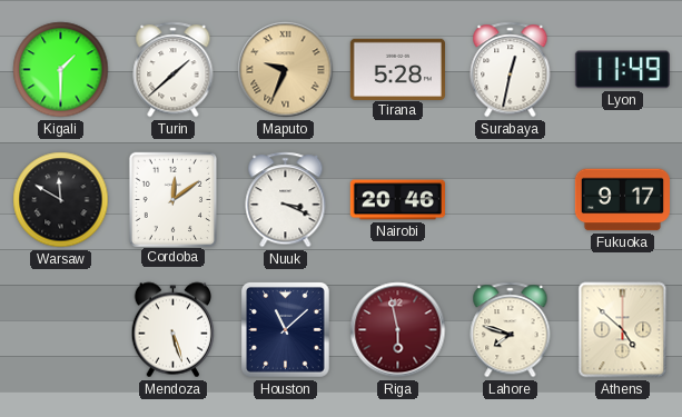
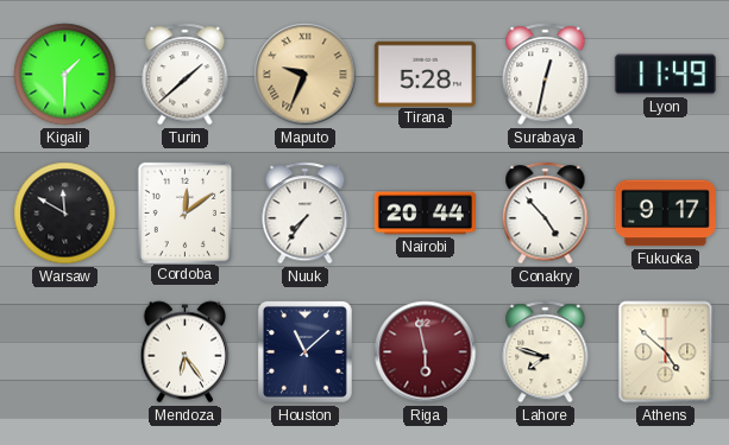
Nuuk: 3:19 -> 7:36 (306, 214)
Nairobi: 20:46 -> 20:44 (425, 214)
Conakry: none -> 4:53 (546, 214)
Mendoza: 5:27 -> 6:24 (186, 352)
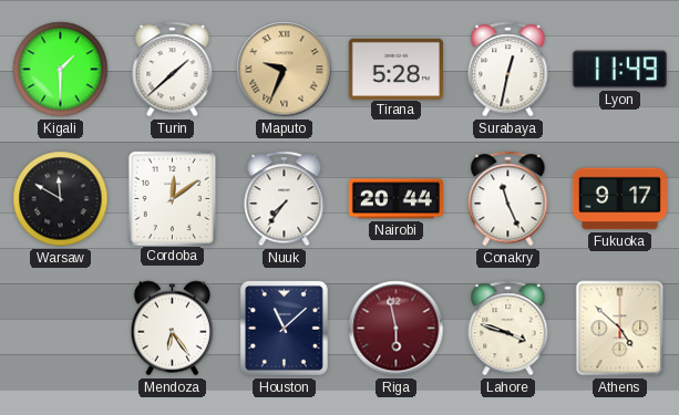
Conakry: 4:53 -> 11:26 (508, 199)
Lahore: 7:48 -> 3:48 (508, 329)
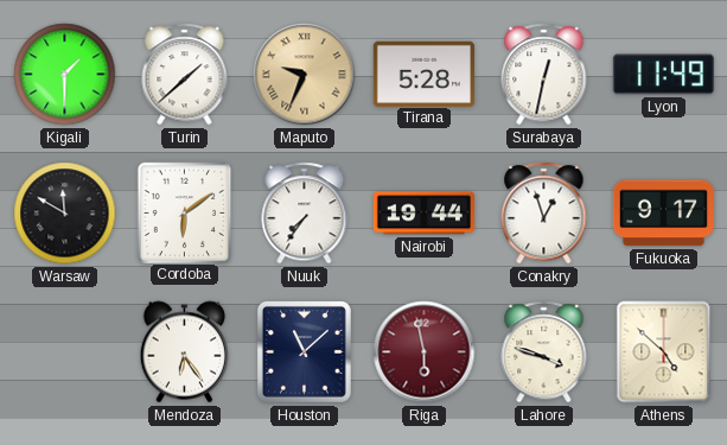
Cordoba: 12:09 -> 6:09 (184, 212)
Nairobi: 20:44 -> 19:44 (423, 214)
Conakry: 11:26 -> 12:57 (544, 214)
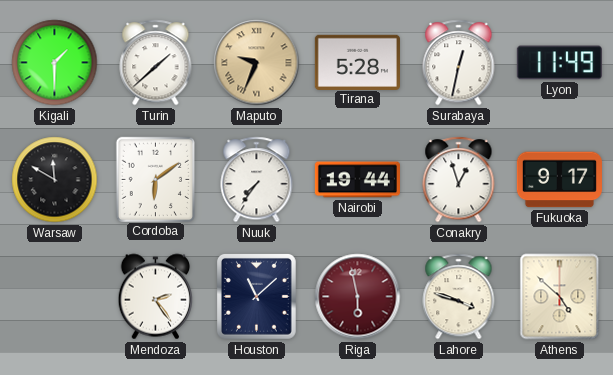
Mendoza: 6:24 -> 2:24 (156, 297)
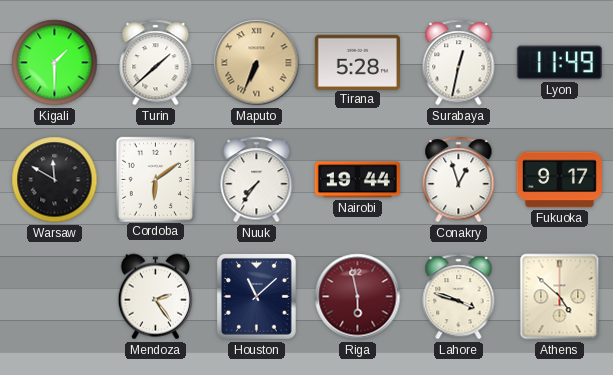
Maputo: 9:34 -> 6:34 (257, 63)
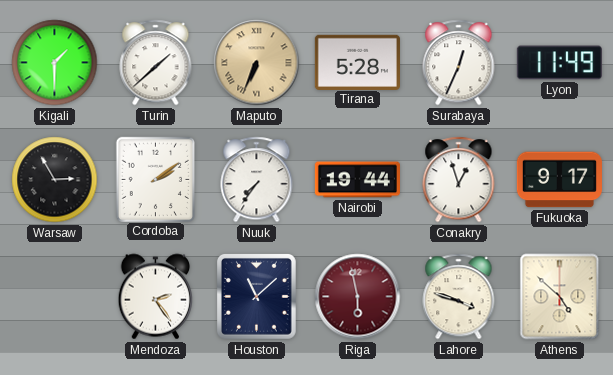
Surabaya: 12:32 -> 12:34 (459, 63)
Warsaw: 11:50 -> 2:55 (55, 180)
Cordoba: 6:09 -> 2:09 (155, 179)
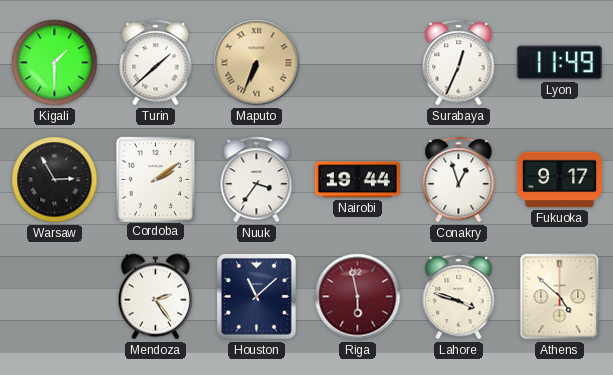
Tirana: 5:28 -> none (357, 62)
Nuuk: 7:36 -> 3:36 (257, 180)
